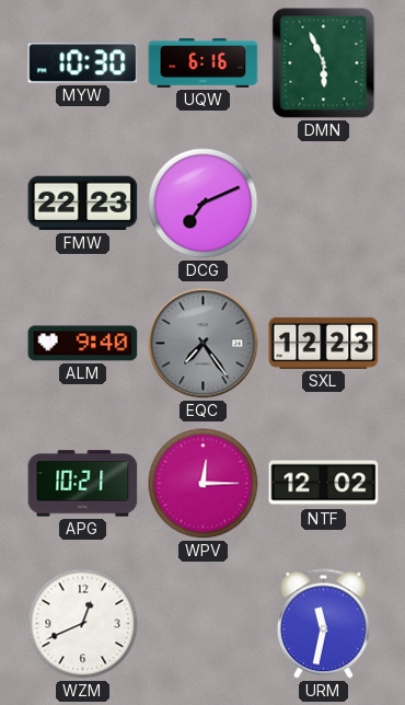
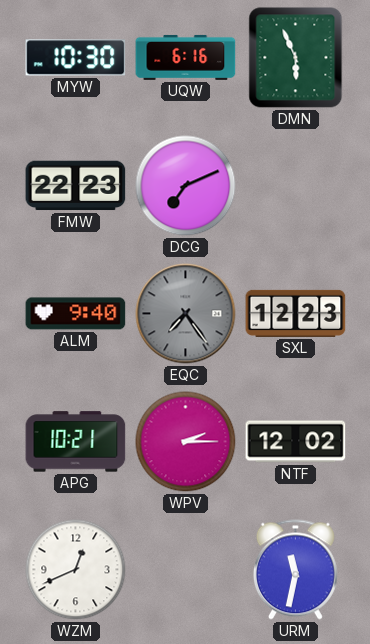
WPV: 12:15 -> 2:15 (186, 442)
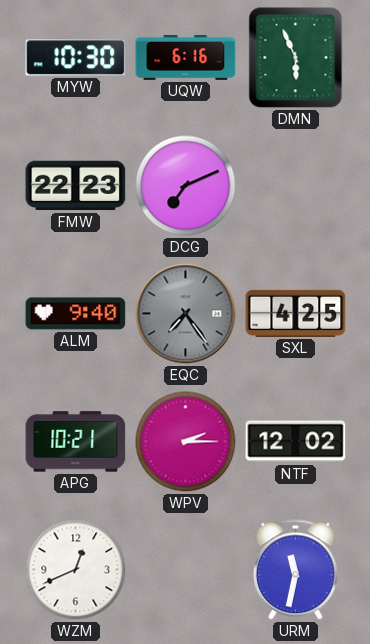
SXL: 12:23 -> 4:25 (296, 313)
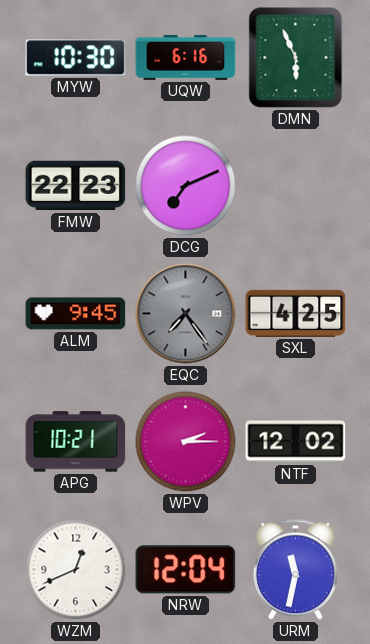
ALM: 9:40 -> 9:45 (76, 314)
NRW: none -> 12:04 (186, 570)
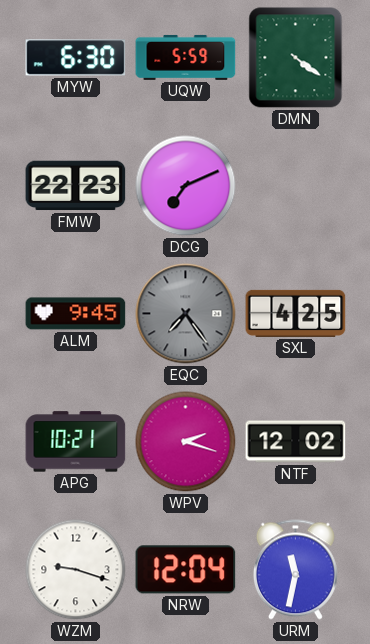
MYW: 10:30 -> 6:30 (76, 58)
UQW: 6:16 -> 5:59 (186, 57)
DMN: 5:56 -> 4:21 (296, 58)
WPV: 2:15 -> 2:18 (186, 442)
WZM: 12:41 -> 9:18 (76, 570)
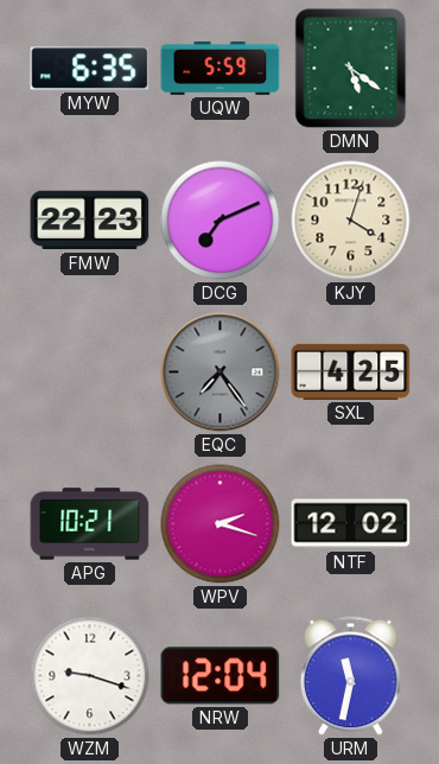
MYW: 6:30 -> 6:35 (90, 69)
DMN: 4:21 -> 5:21 (351, 69)
KJY: none -> 4:03 (351, 221)
ALM: 9:45 -> none (76, 314)
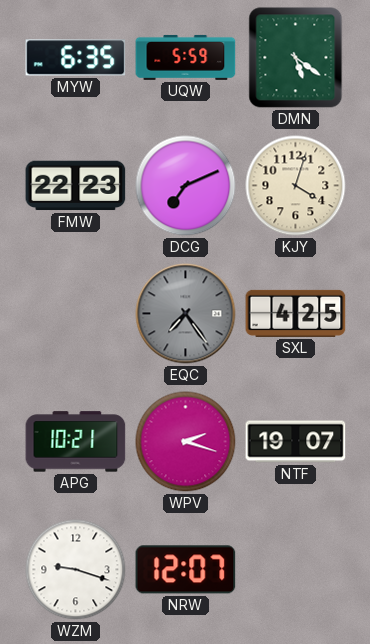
NTF: 12:02 -> 19:07 (296, 442)
NRW: 12:04 -> 12:07 (186, 570)
URM: 11:32 -> none (350, 676)
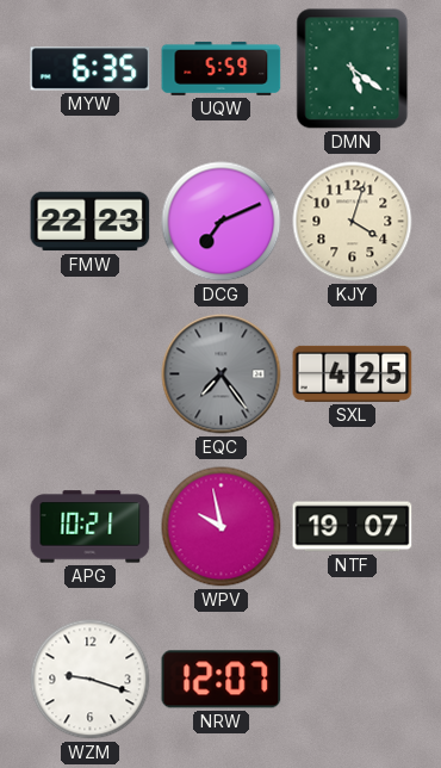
WPV: 2:18 -> 9:58 (222, 527)
